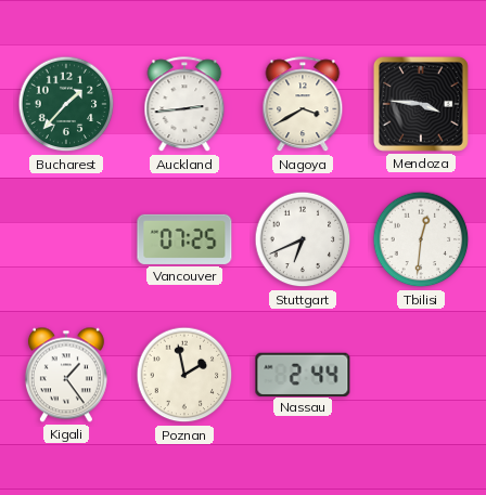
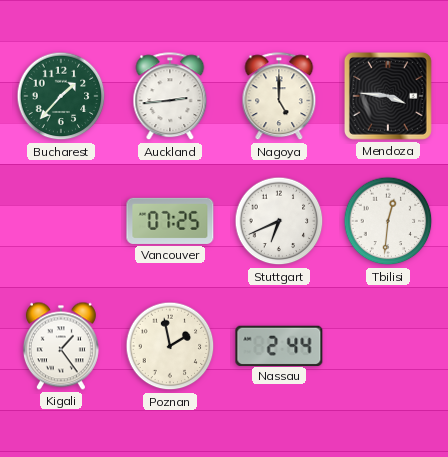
Nagoya: 3:40 -> 5:00 (279, 97)
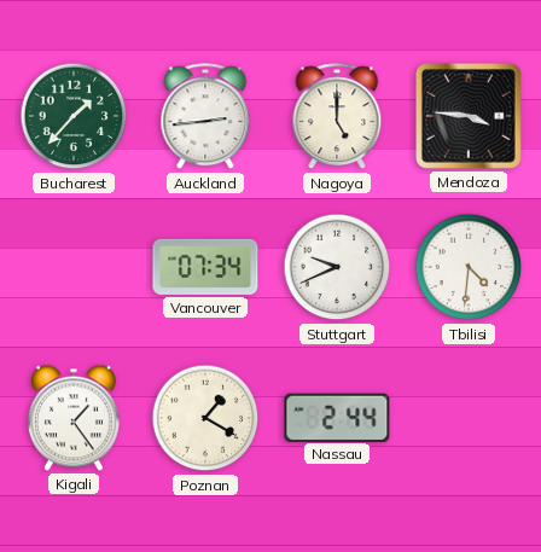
Vancouver: 07:25 -> 07:34 (205, 267)
Stuttgart: 6:41 -> 9:41 (337, 267)
Tbilisi: 12:31 -> 4:31 (469, 267)
Poznan: 1:58 -> 1:20 (205, 418)
